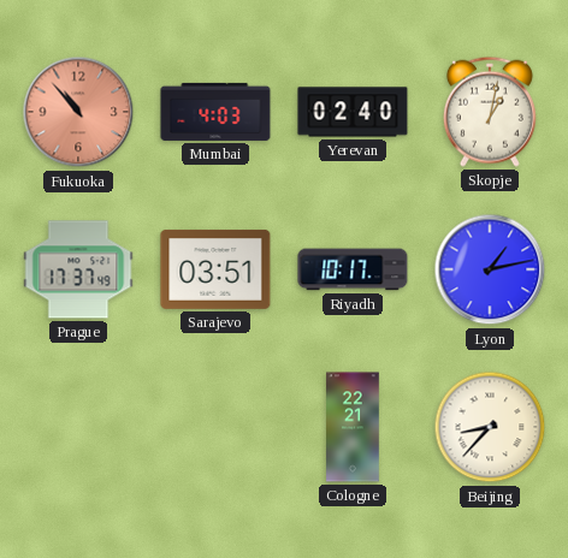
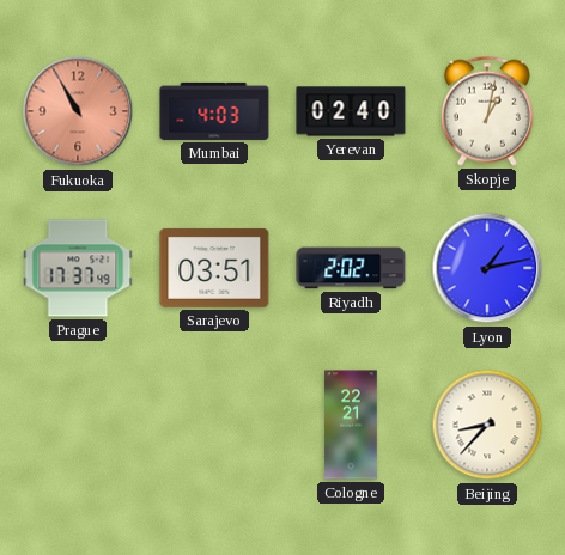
Fukuoka: 10:53 -> 10:55 (78, 111)
Riyadh: 10:17 -> 2:02 (351, 268)
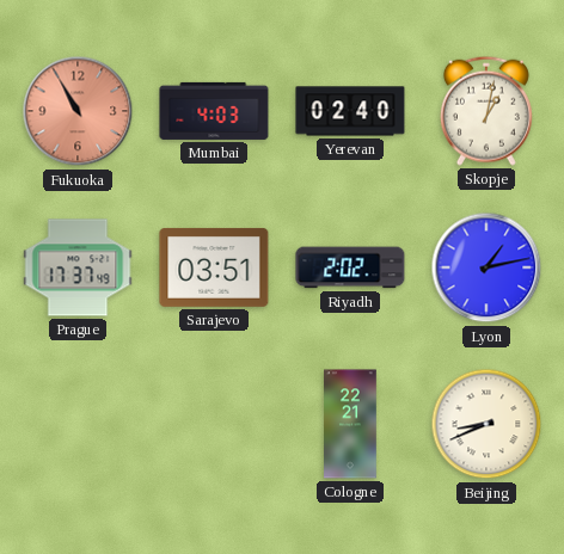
Beijing: 8:37 -> 8:41 (486, 424)
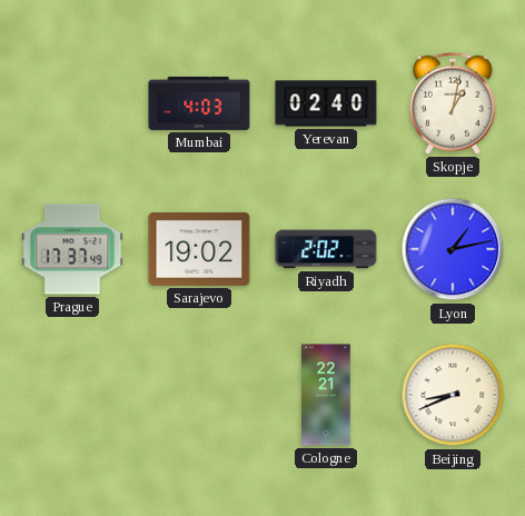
Fukuoka: 10:55 -> none (78, 111)
Sarajevo: 03:51 -> 19:02 (199, 249)
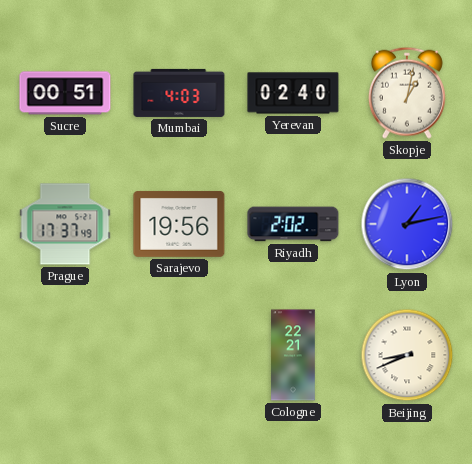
Sucre: none -> 00:51 (65, 93)
Sarajevo: 19:02 -> 19:56 (179, 224)
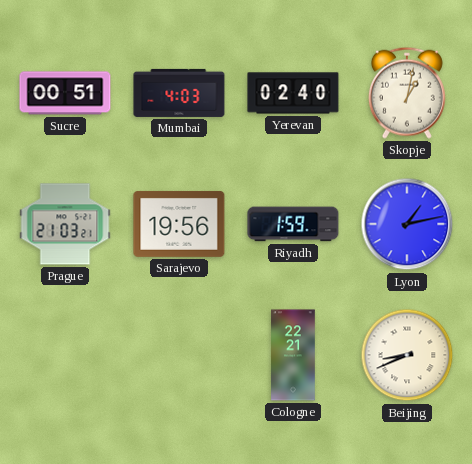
Prague: 17:37 -> 21:03 (65, 224)
Riyadh: 2:02 -> 1:59 (293, 224)
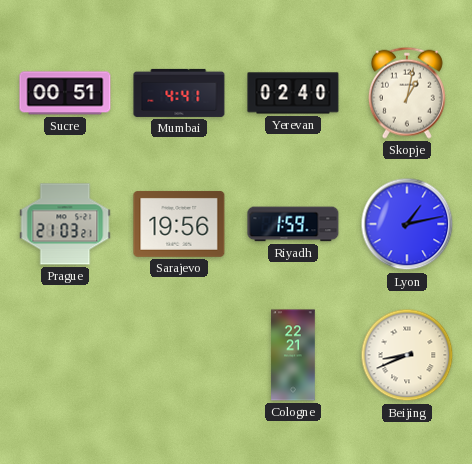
Mumbai: 4:03 -> 4:41 (179, 93)
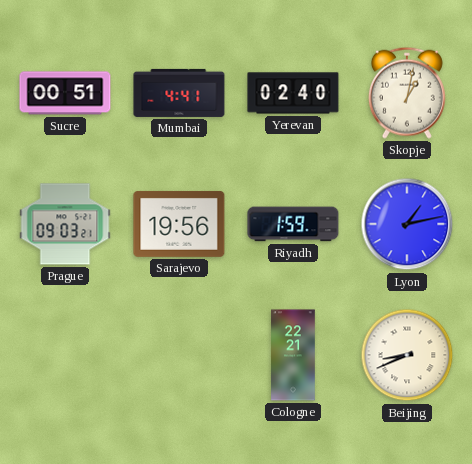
Prague: 21:03 -> 09:03 (65, 224)
